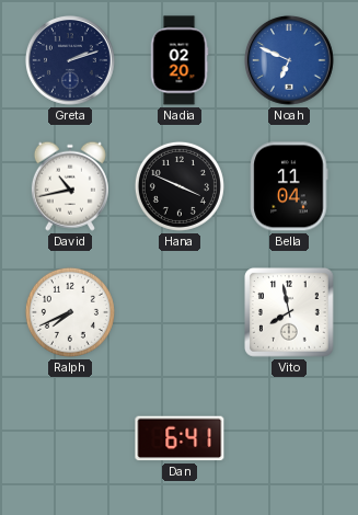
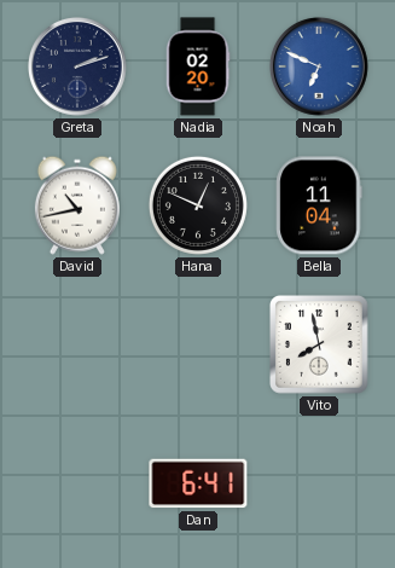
Hana: 3:49 -> 12:49 (198, 205)
Ralph: 7:41 -> none (70, 312)
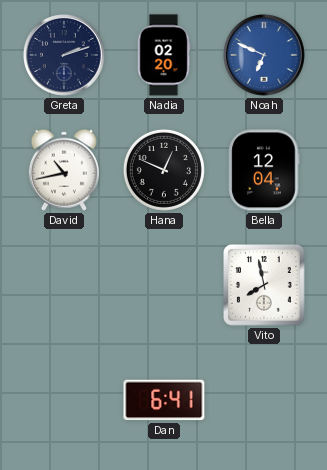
Bella: 11:04 -> 12:04 (264, 170)
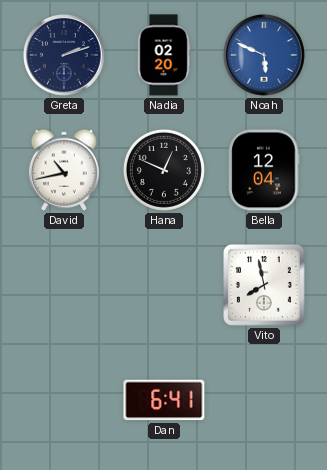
Noah: 6:49 -> 5:49 (264, 55)
